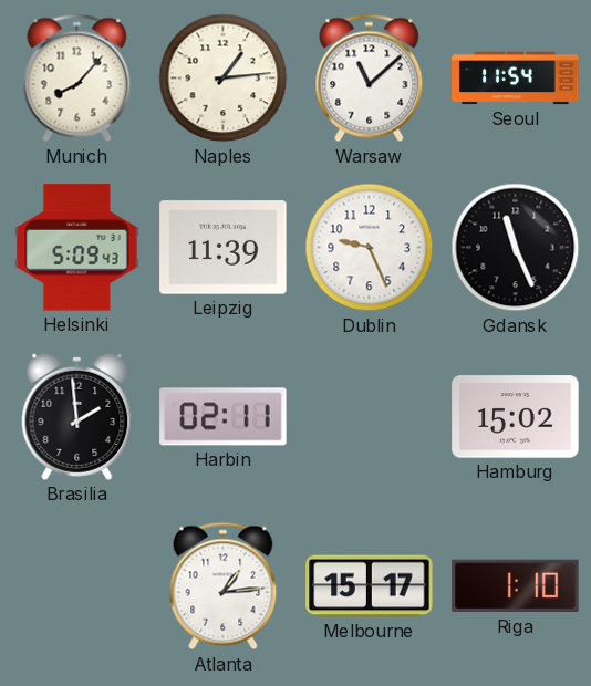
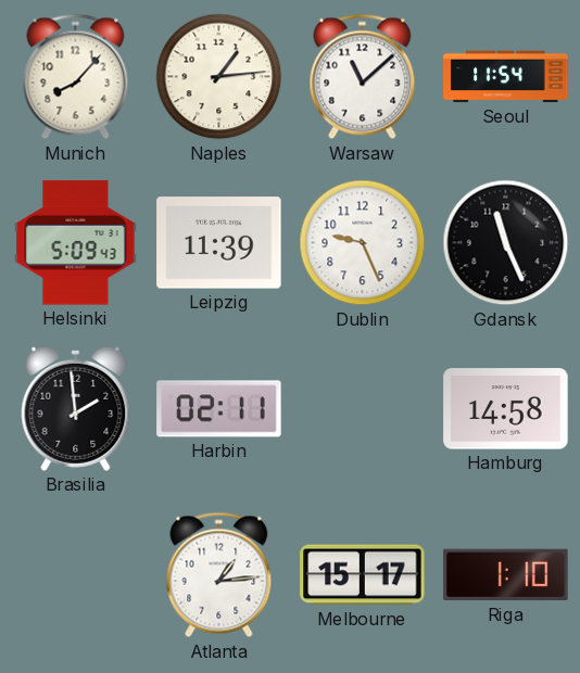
Hamburg: 15:02 -> 14:58 (506, 409)
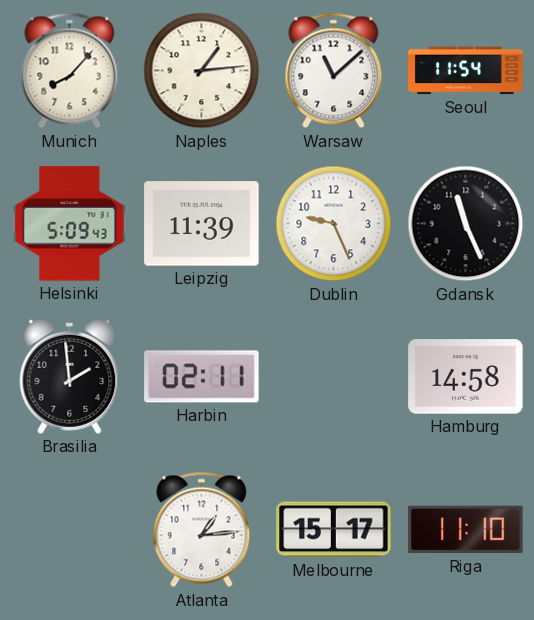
Riga: 1:10 -> 11:10 (466, 530)
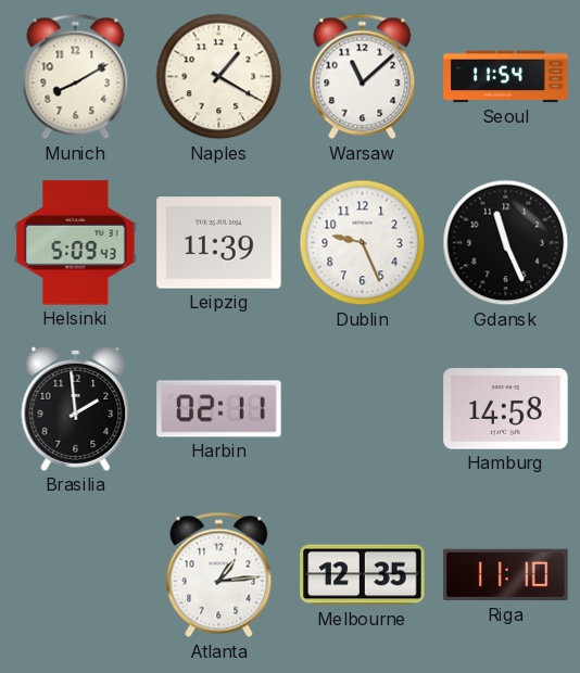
Munich: 8:07 -> 8:10 (76, 77)
Naples: 1:14 -> 1:20 (219, 77)
Melbourne: 15:17 -> 12:35 (363, 575)
